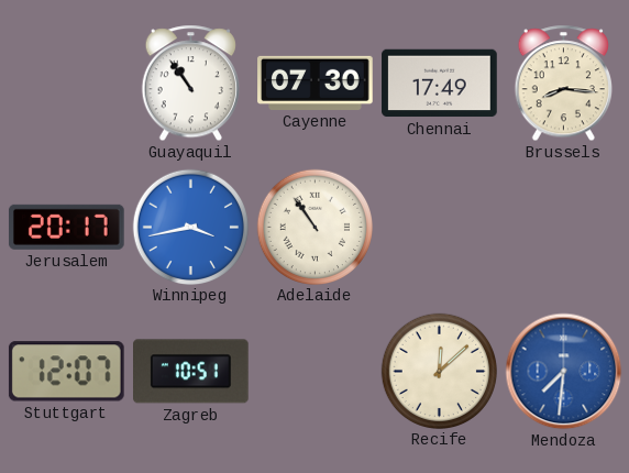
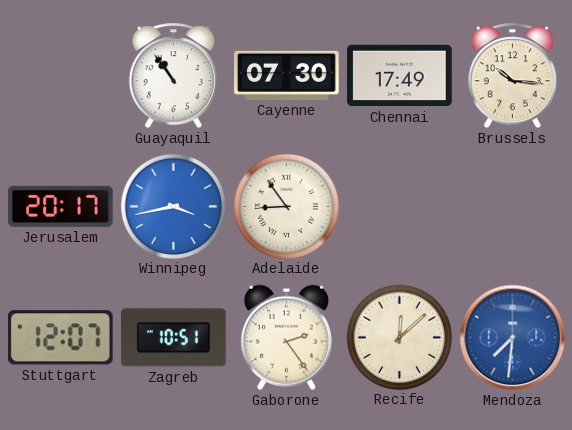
Brussels: 8:16 -> 10:16 (512, 76)
Adelaide: 10:54 -> 8:54 (286, 206)
Gaborone: none -> 2:24 (286, 337)
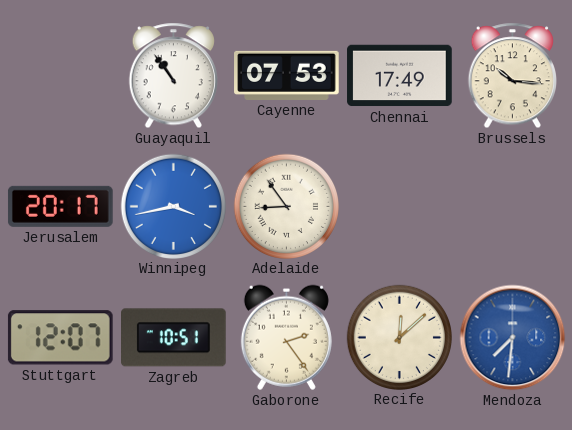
Cayenne: 07:30 -> 07:53 (287, 75)
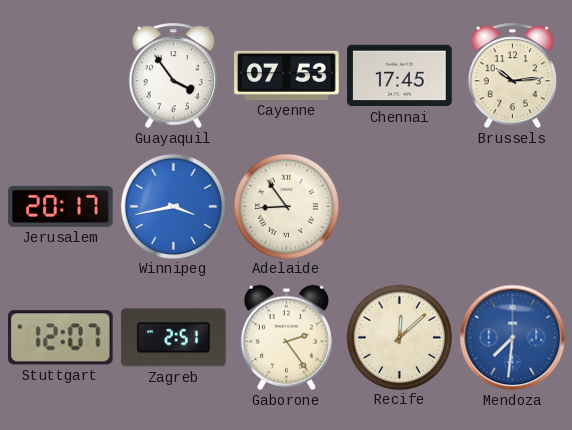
Guayaquil: 10:54 -> 3:54 (173, 76)
Chennai: 17:49 -> 17:45 (400, 76)
Brussels: 10:16 -> 10:14 (512, 76)
Zagreb: 10:51 -> 2:51 (174, 338)
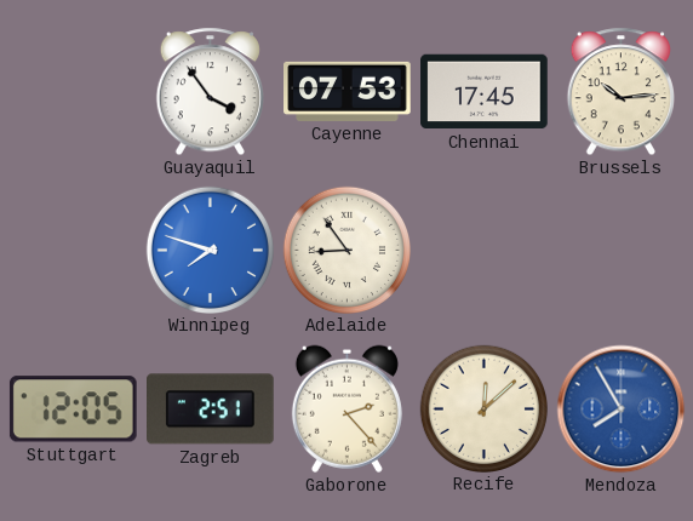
Jerusalem: 20:17 -> none (60, 206)
Winnipeg: 3:43 -> 7:48 (210, 250)
Stuttgart: 12:07 -> 12:05 (73, 410)
Gaborone: 2:24 -> 2:23 (346, 408)
Mendoza: 7:31 -> 7:55 (622, 410)
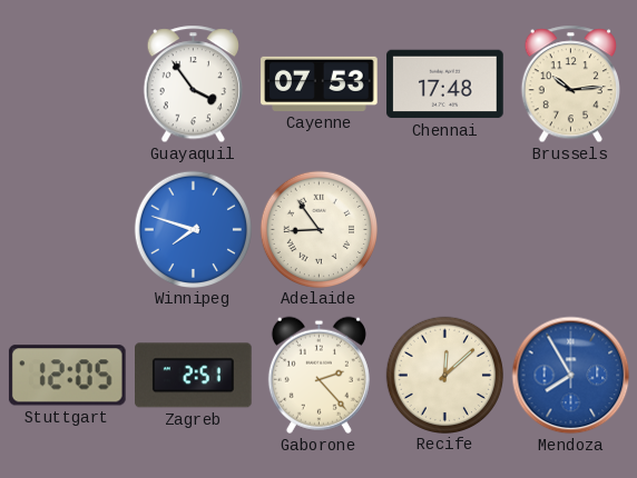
Chennai: 17:45 -> 17:48 (445, 84)
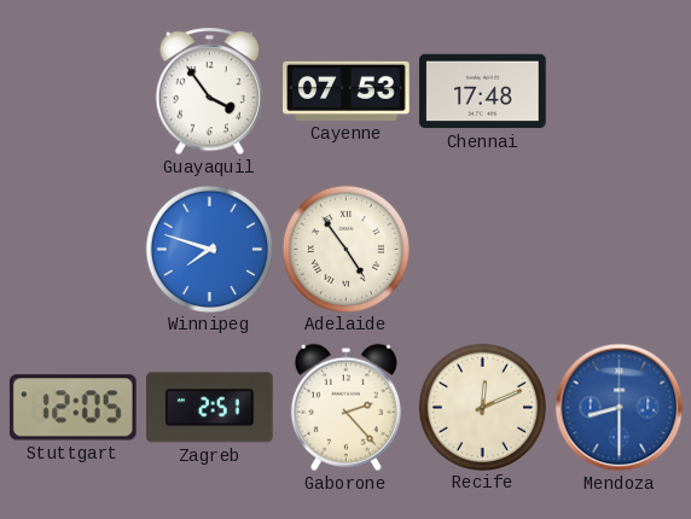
Brussels: 10:14 -> none (570, 84)
Adelaide: 8:54 -> 4:54 (345, 249)
Recife: 12:08 -> 12:11 (482, 407)
Mendoza: 7:55 -> 8:30 (620, 408)
